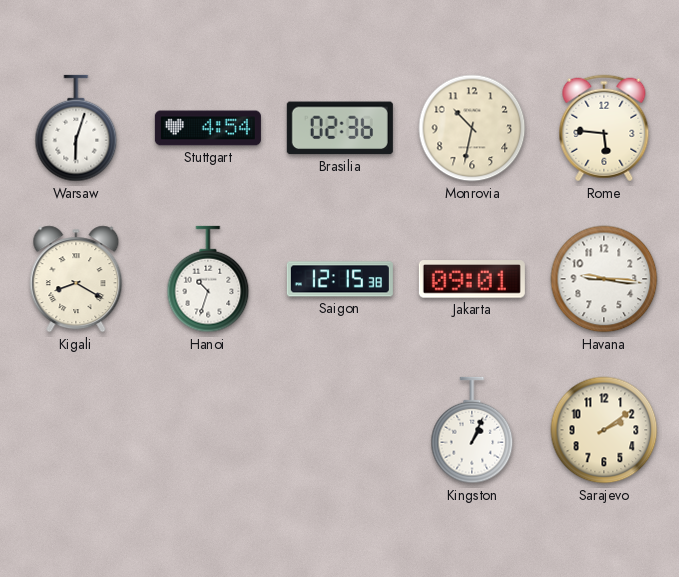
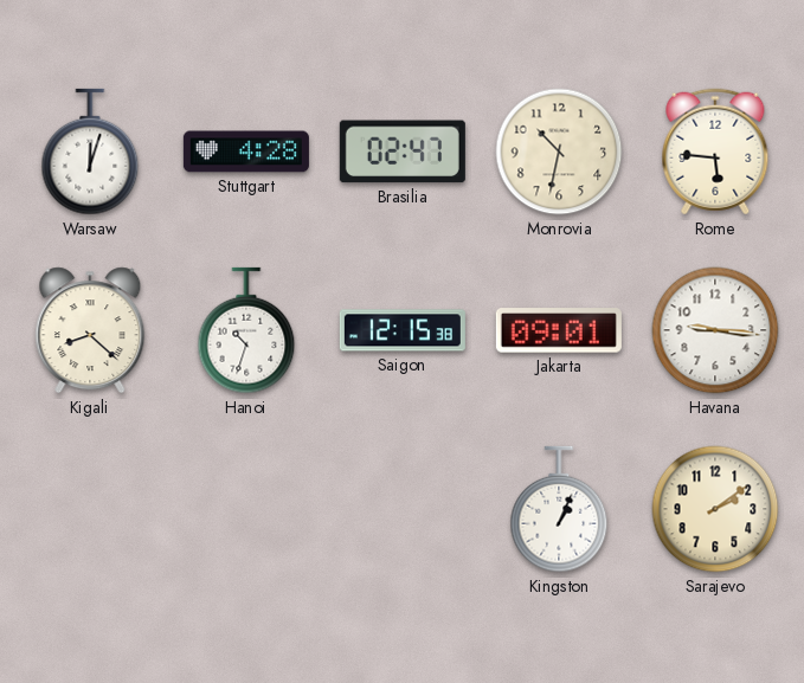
Warsaw: 6:03 -> 12:03 (90, 152)
Stuttgart: 4:54 -> 4:28 (246, 152)
Brasilia: 02:36 -> 02:47 (403, 152)
Kigali: 8:20 -> 8:22 (90, 330)
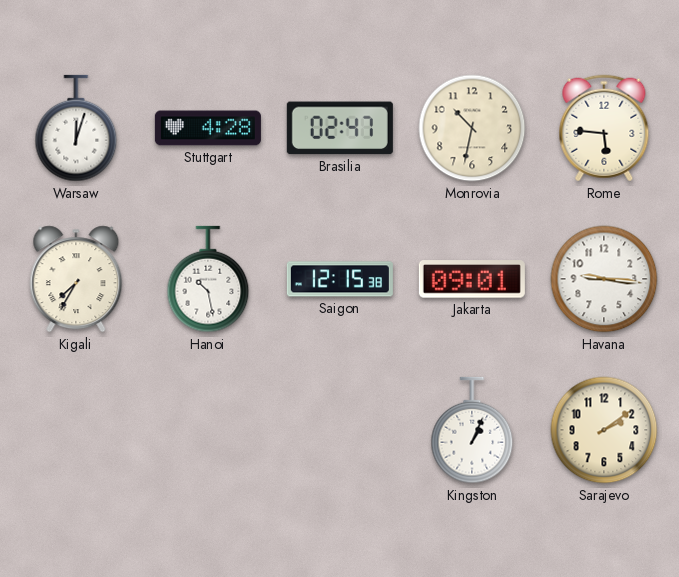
Kigali: 8:22 -> 7:35 (76, 279)
Hanoi: 10:33 -> 10:28 (208, 279)
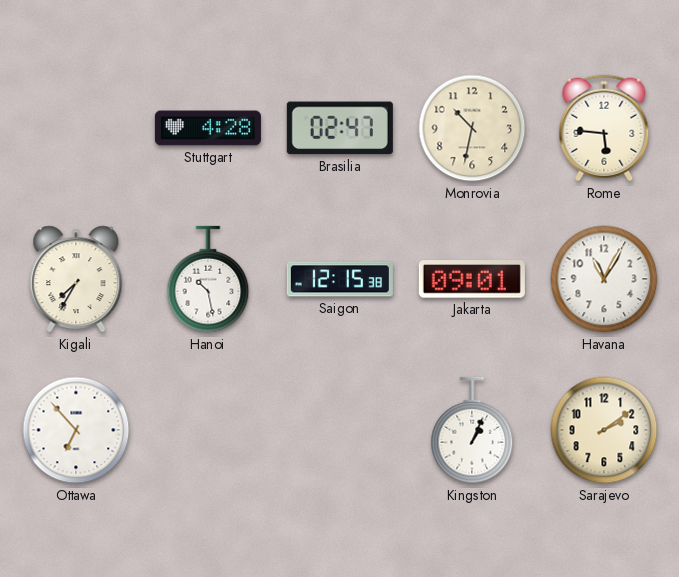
Warsaw: 12:03 -> none (76, 128)
Havana: 9:16 -> 11:05 (604, 279)
Ottawa: none -> 6:53 (76, 430)
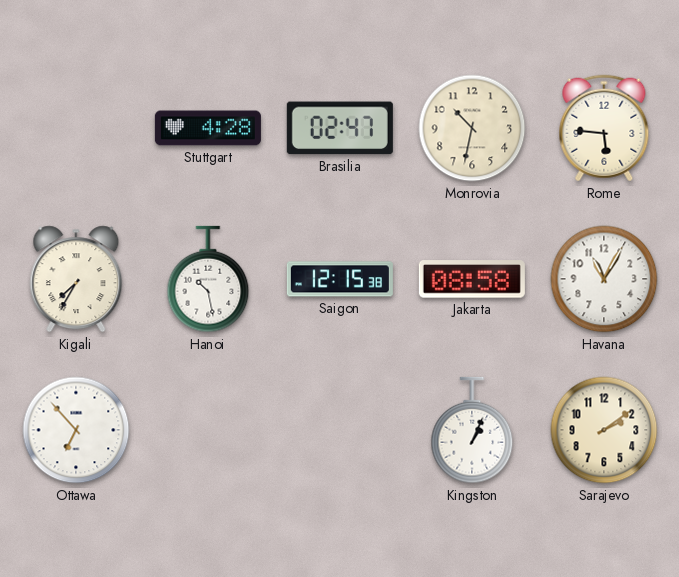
Jakarta: 09:01 -> 08:58 (472, 279)
